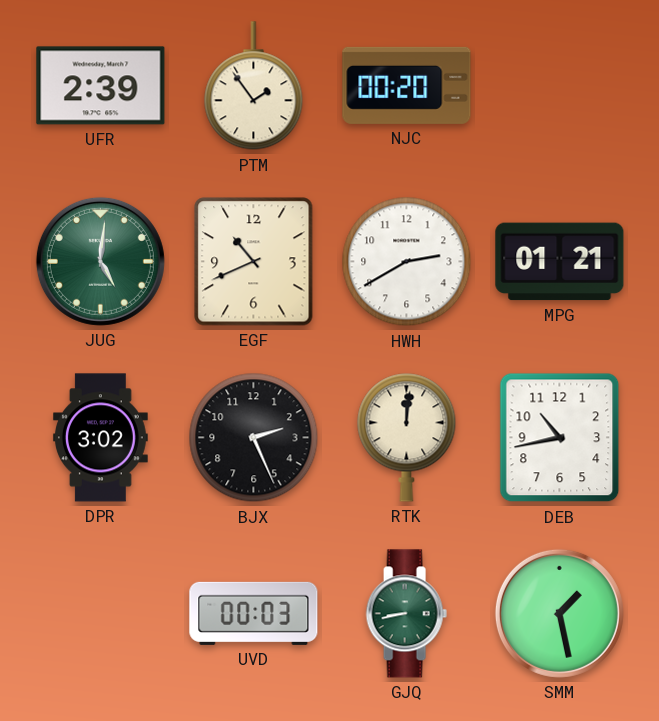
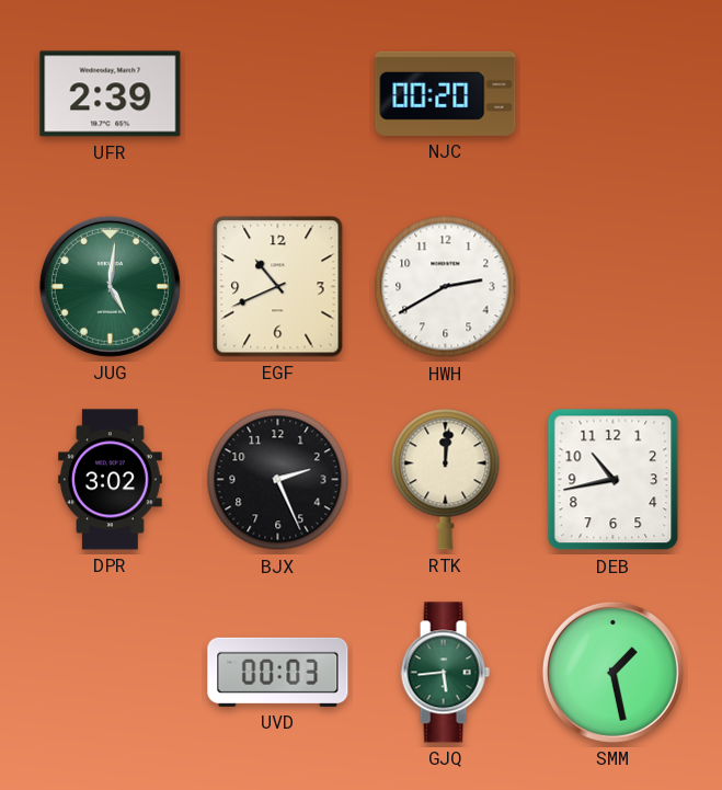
PTM: 1:54 -> none (254, 86)
MPG: 01:21 -> none (560, 262)
GJQ: 8:43 -> 5:44 (445, 673)
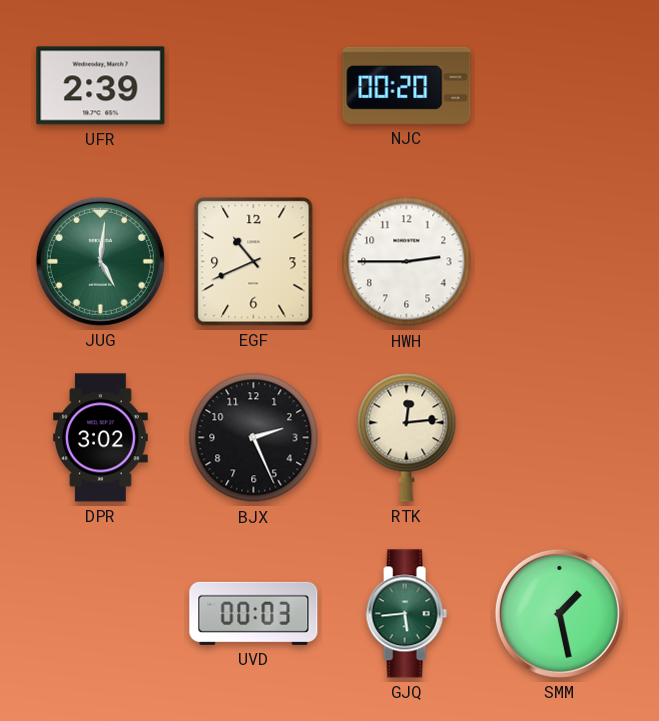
HWH: 2:40 -> 2:45 (407, 262)
RTK: 12:01 -> 12:14 (407, 437)
DEB: 10:43 -> none (614, 480)
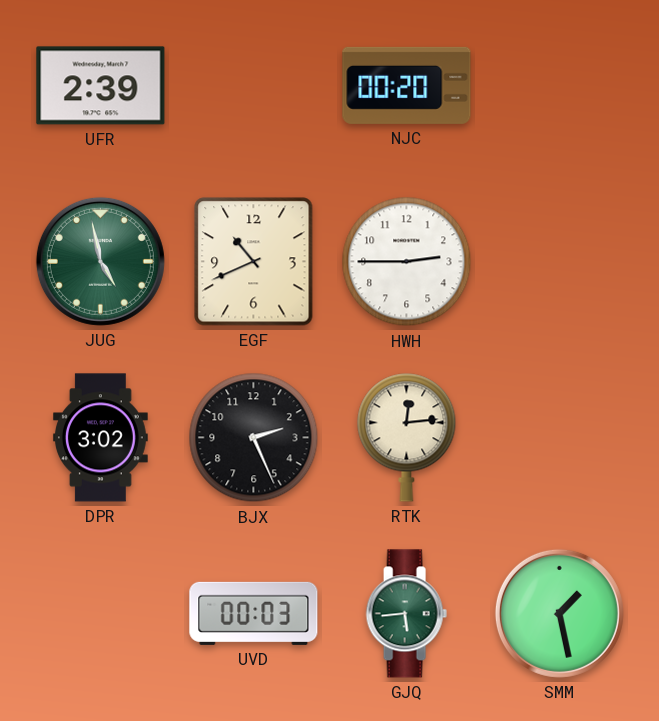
JUG: 5:01 -> 4:58 (100, 261)
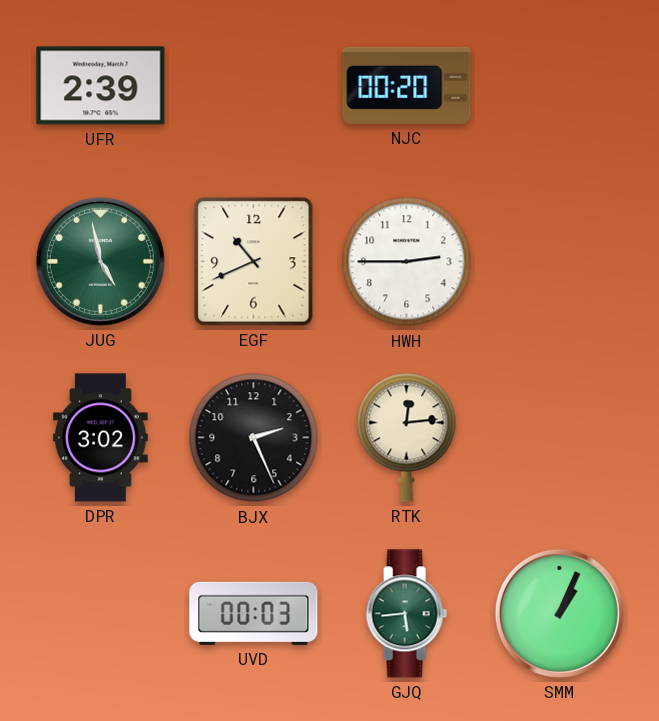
SMM: 1:28 -> 1:04 (559, 613)
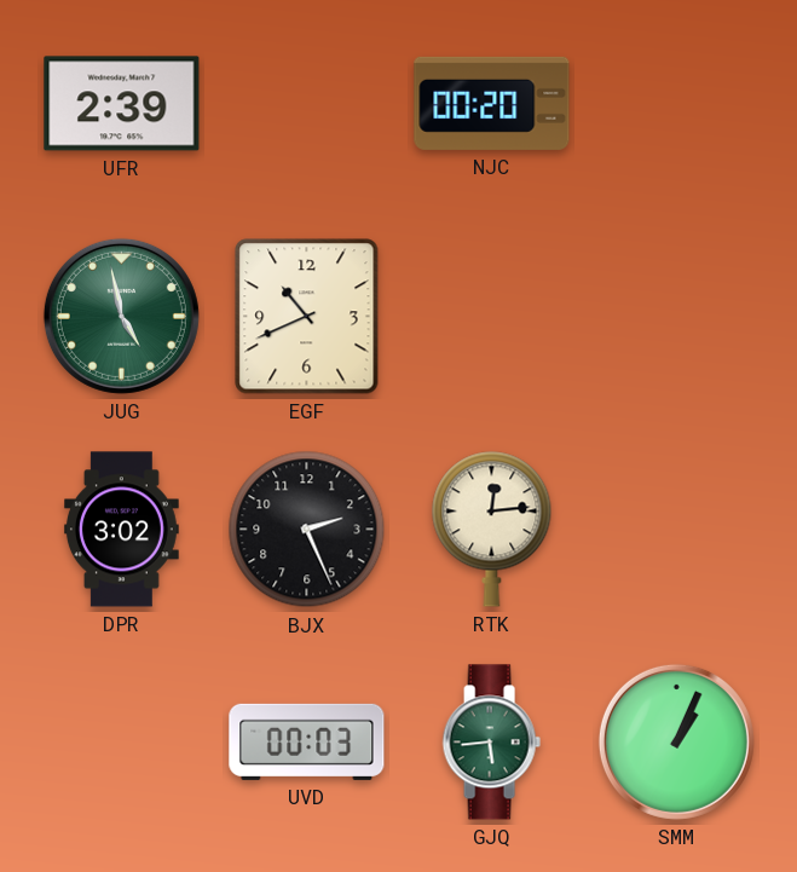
HWH: 2:45 -> none (407, 262)
